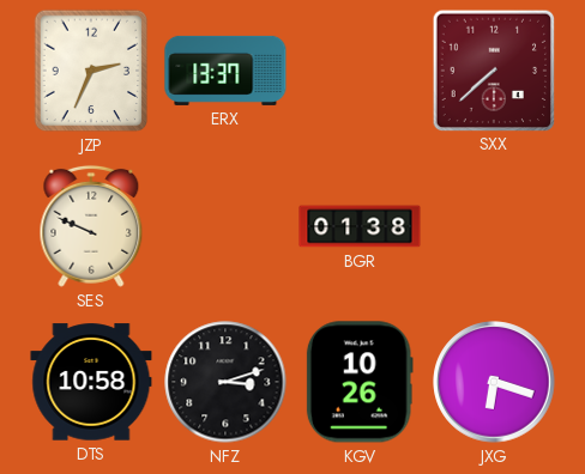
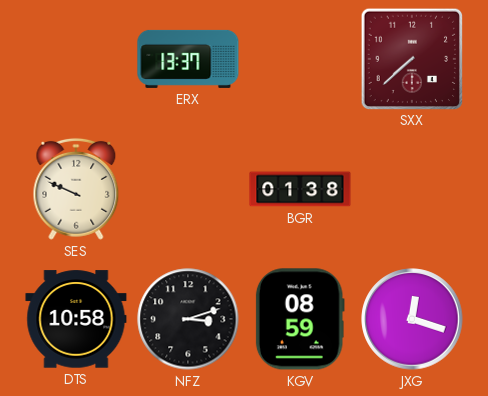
JZP: 2:34 -> none (91, 71)
KGV: 10:26 -> 08:59 (300, 319)
JXG: 6:18 -> 12:18 (412, 319)
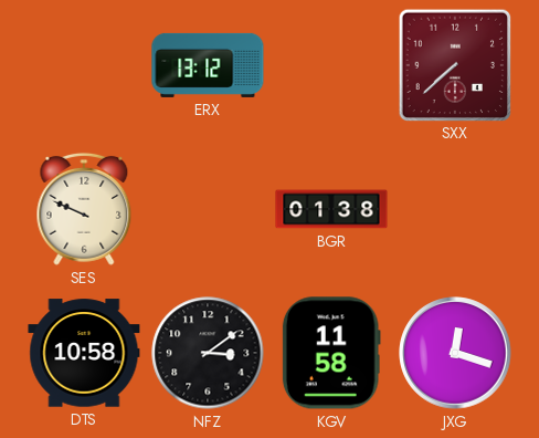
ERX: 13:37 -> 13:12 (208, 65)
NFZ: 3:12 -> 3:09 (208, 353)
KGV: 08:59 -> 11:58 (331, 353)
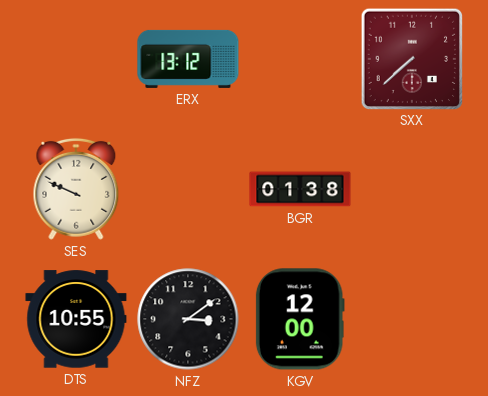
DTS: 10:58 -> 10:55 (76, 319)
KGV: 11:58 -> 12:00 (300, 319)
JXG: 12:18 -> none (455, 353)
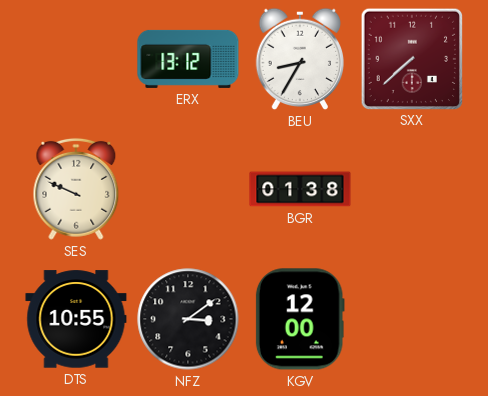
BEU: none -> 8:35 (299, 59)
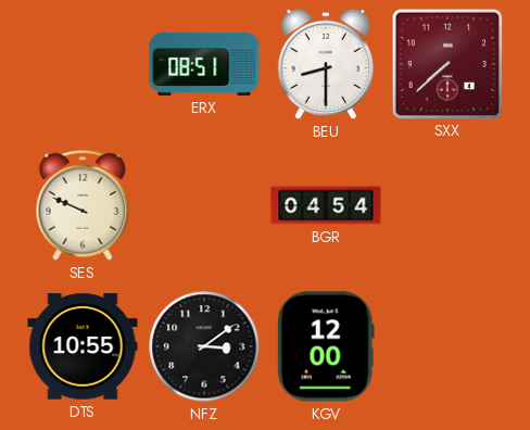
ERX: 13:12 -> 08:51 (204, 64)
BEU: 8:35 -> 8:30 (325, 64)
BGR: 01:38 -> 04:54 (326, 205)
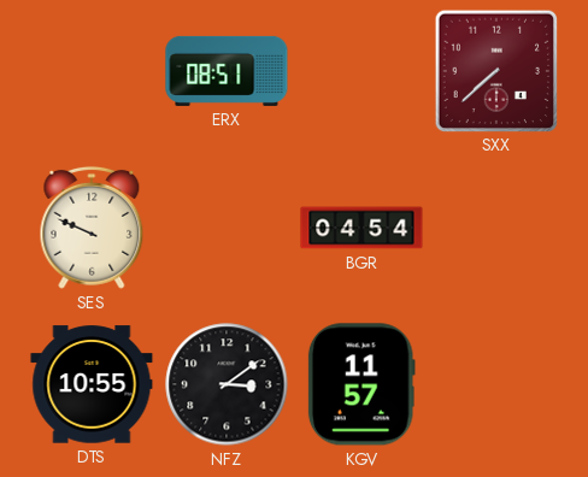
BEU: 8:30 -> none (325, 64)
KGV: 12:00 -> 11:57 (361, 384)
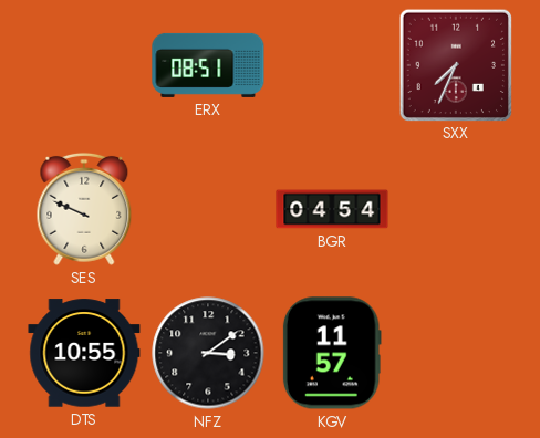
SXX: 7:38 -> 7:34 (455, 64)
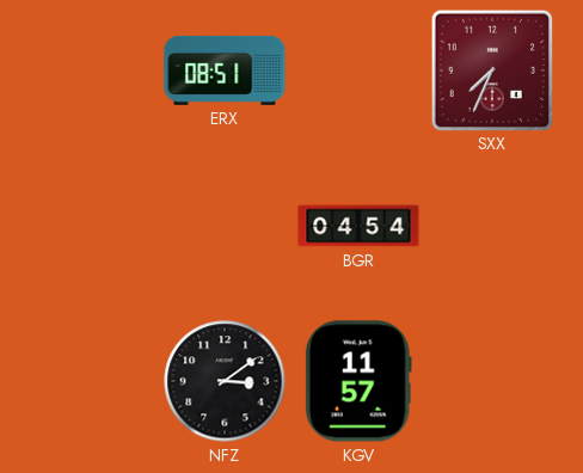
SES: 9:49 -> none (84, 209)
DTS: 10:55 -> none (84, 353)
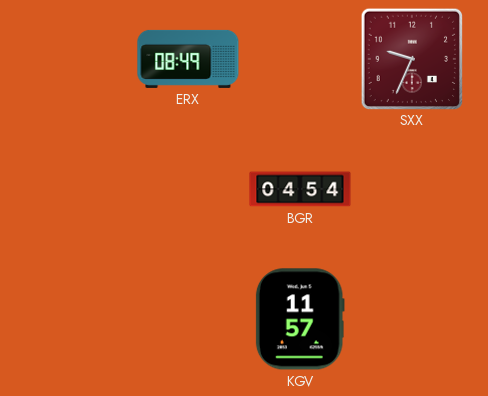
ERX: 08:51 -> 08:49 (188, 59)
SXX: 7:34 -> 9:34 (411, 58)
NFZ: 3:09 -> none (225, 381)
